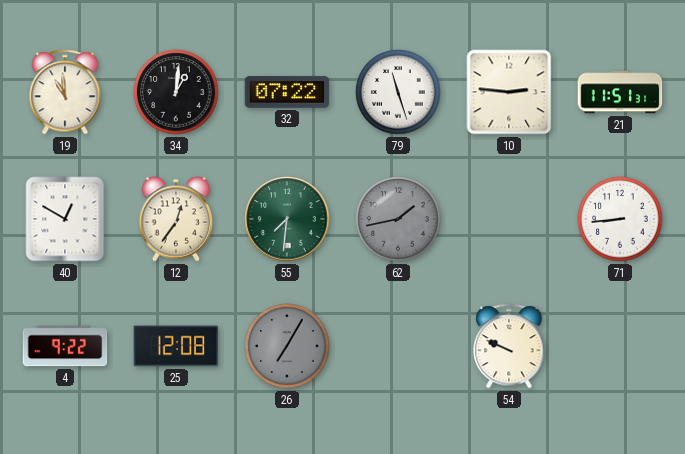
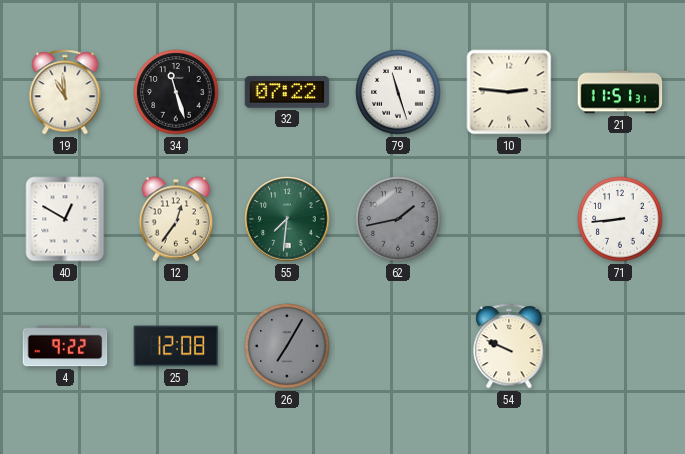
34: 1:01 -> 11:27 (176, 92)
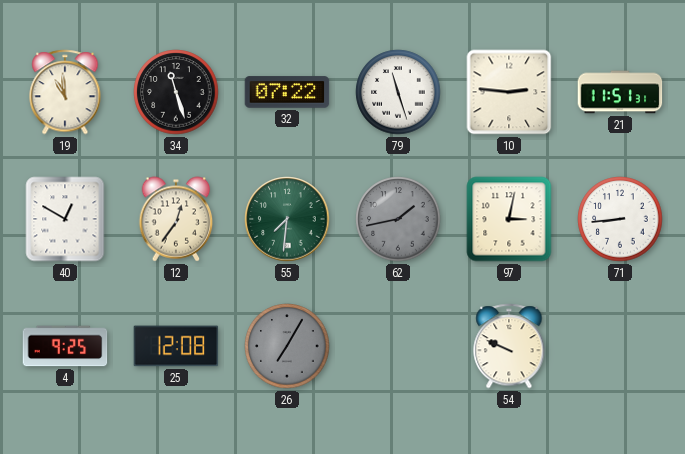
97: none -> 3:02 (509, 219)
4: 9:22 -> 9:25 (65, 346)
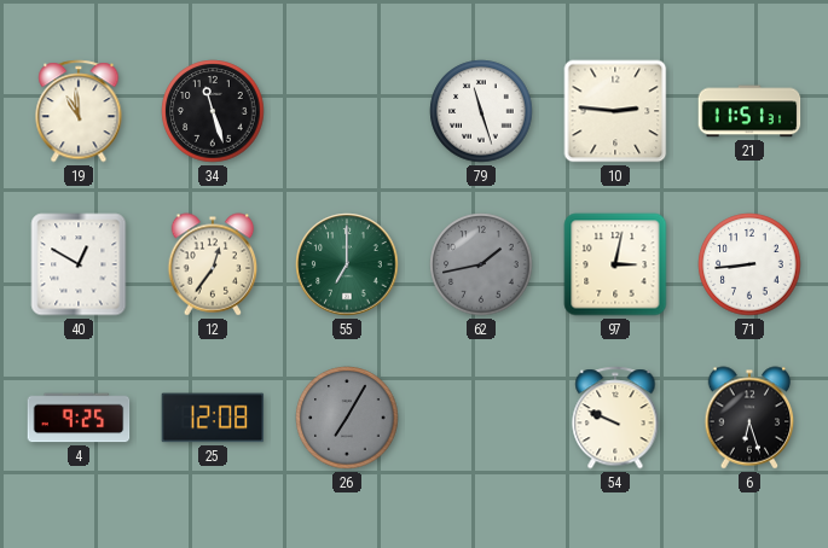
32: 07:22 -> none (287, 92)
55: 7:31 -> 7:00 (347, 264)
6: none -> 6:27 (749, 418)
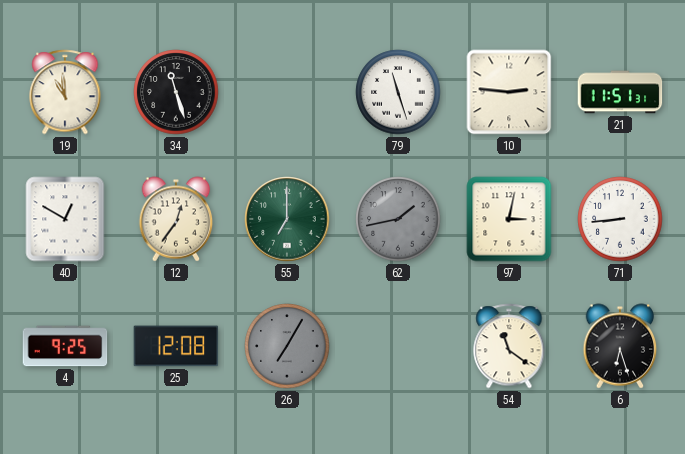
54: 9:49 -> 11:21 (509, 346)
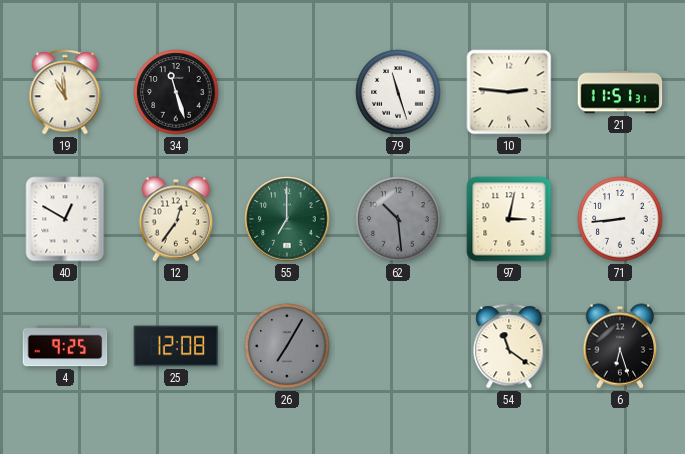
62: 1:43 -> 10:29 (398, 219)
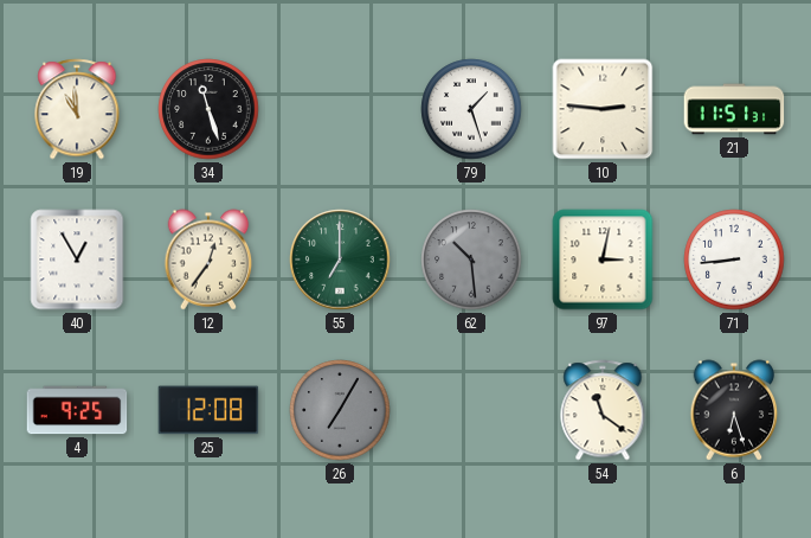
79: 11:27 -> 1:27 (471, 109)
40: 12:50 -> 12:55 (77, 260)
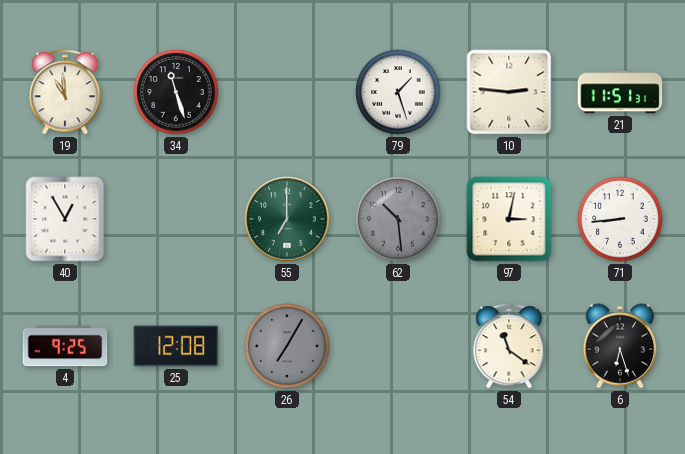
12: 12:36 -> none (208, 260)
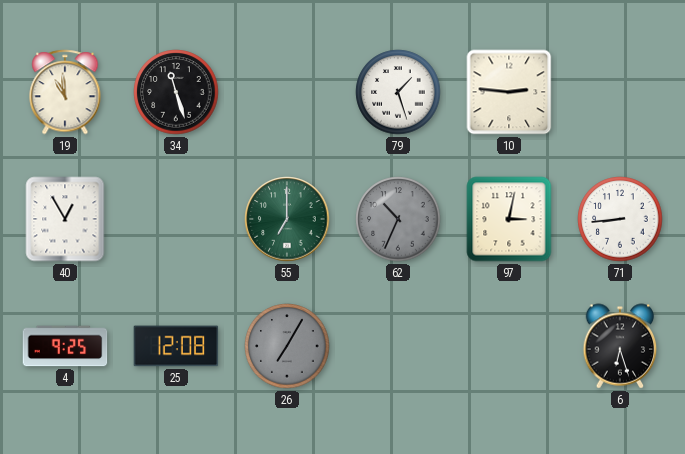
21: 11:51 -> none (620, 92)
62: 10:29 -> 10:34 (398, 219)
54: 11:21 -> none (509, 346)
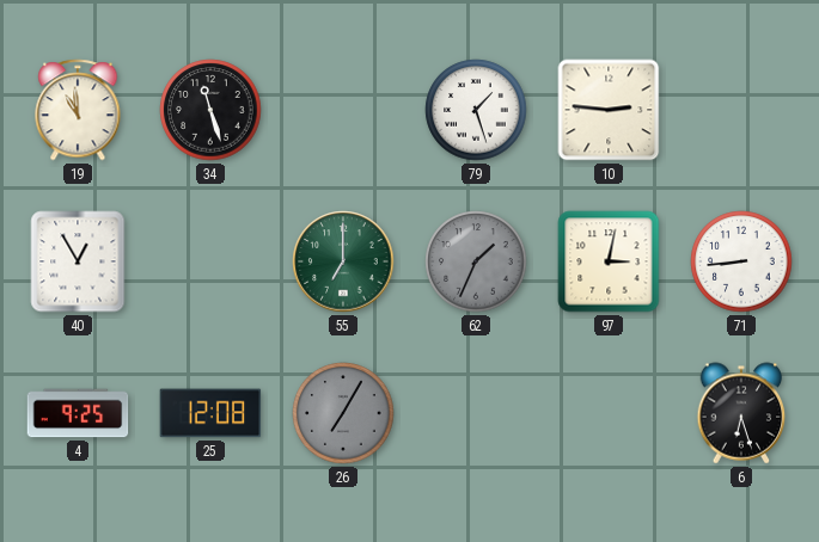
62: 10:34 -> 1:34 (476, 261)
